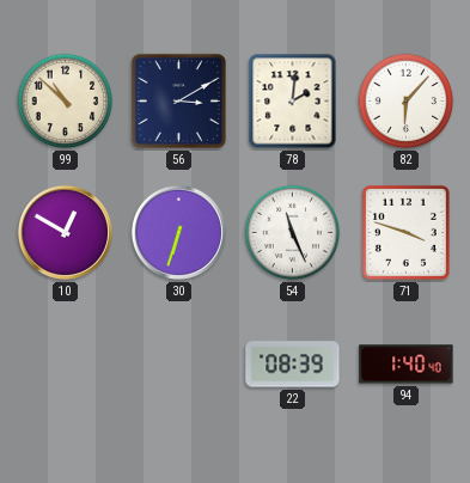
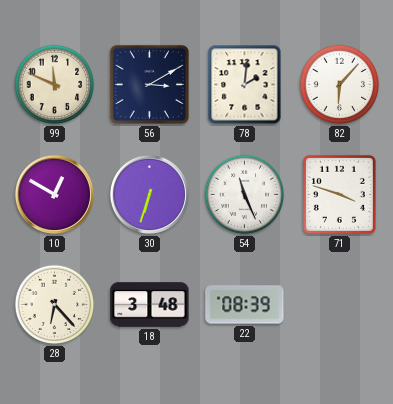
99: 10:52 -> 11:49 (55, 85)
28: none -> 6:23 (55, 305)
18: none -> 3:48 (150, 305)
94: 1:40 -> none (407, 365)
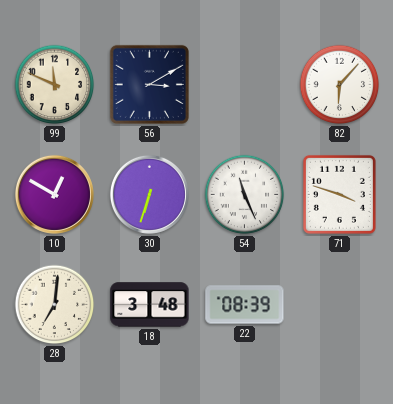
78: 2:01 -> none (245, 85)
28: 6:23 -> 7:01 (55, 305)
